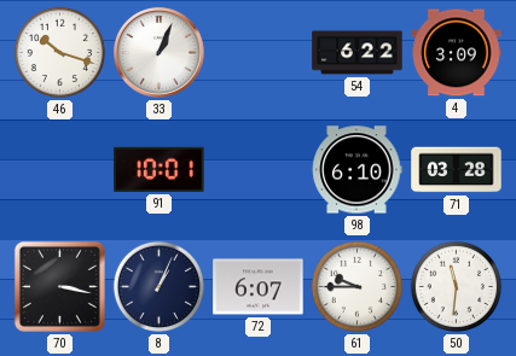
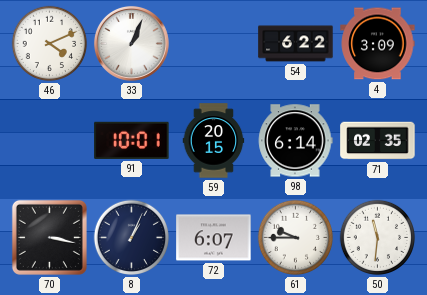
46: 10:18 -> 4:11 (50, 44)
59: none -> 20:15 (214, 141)
98: 6:10 -> 6:14 (295, 141)
71: 03:28 -> 02:35 (378, 141)
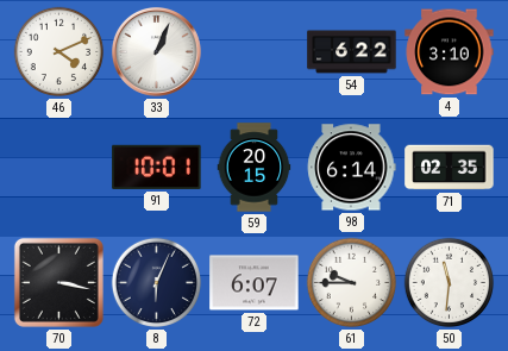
4: 3:09 -> 3:10 (450, 52)
8: 1:04 -> 6:04 (157, 283)
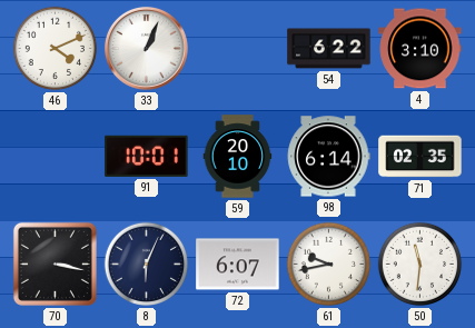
59: 20:15 -> 20:10 (238, 157)
61: 9:45 -> 9:43 (329, 265)
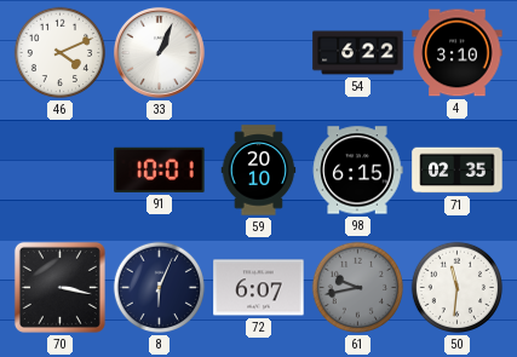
98: 6:14 -> 6:15 (357, 171)
61 dial: white -> grey (358, 288)
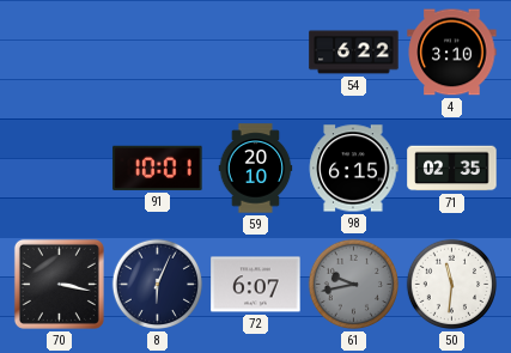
46: 4:11 -> none (61, 53)
33: 1:04 -> none (159, 52)
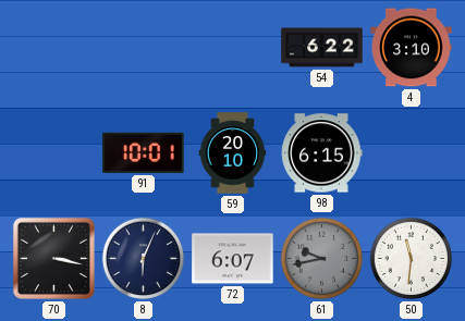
71: 02:35 -> none (452, 169)
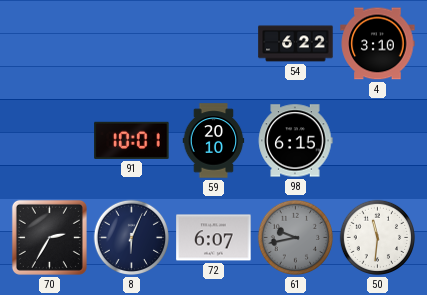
70: 3:17 -> 2:35 (49, 237)
